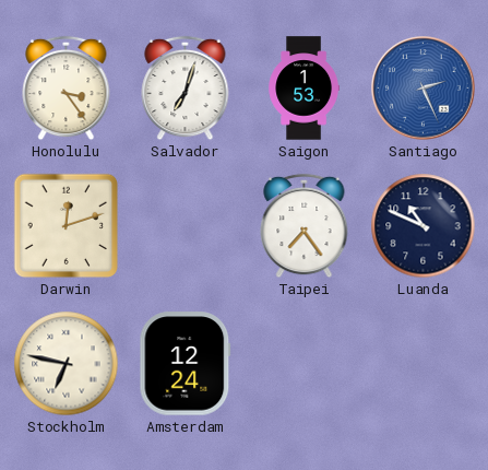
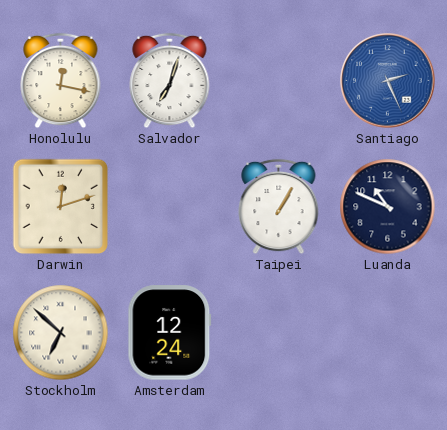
Honolulu: 3:24 -> 12:17 (61, 81)
Saigon: 1:53 -> none (305, 89)
Taipei: 7:24 -> 1:05 (279, 207)
Stockholm: 6:47 -> 6:52 (61, 333)
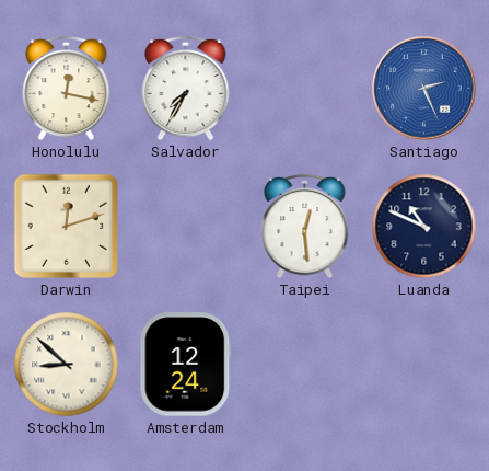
Salvador: 7:03 -> 7:35 (186, 89)
Taipei: 1:05 -> 12:29 (305, 227)
Stockholm: 6:52 -> 8:52 (67, 365)
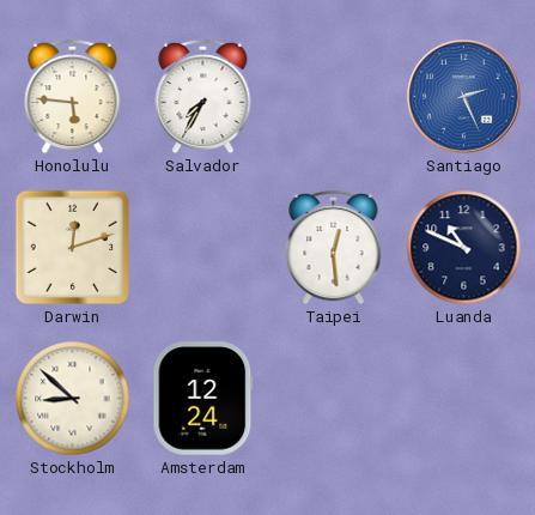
Honolulu: 12:17 -> 5:46 (73, 97)
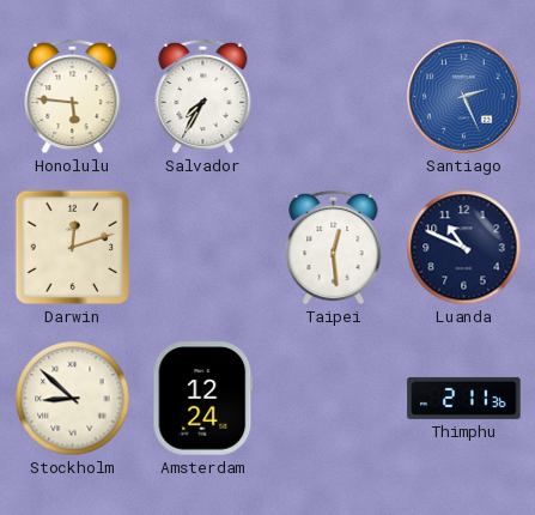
Thimphu: none -> 2:11 (464, 398)
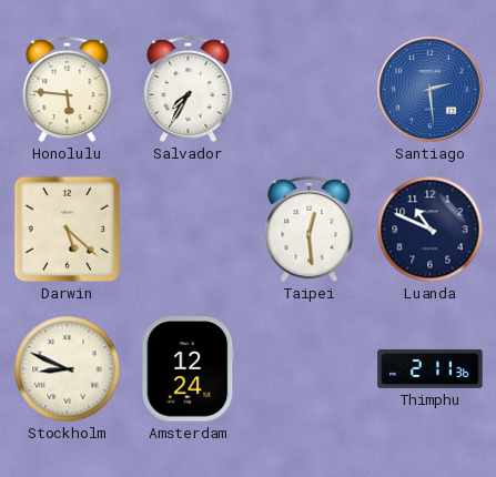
Santiago: 2:26 -> 2:29 (431, 90)
Darwin: 12:12 -> 5:22 (68, 230)
Stockholm: 8:52 -> 8:49 (68, 369)
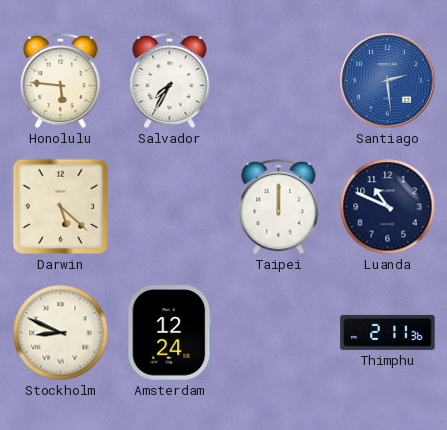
Taipei: 12:29 -> 12:00 (279, 207)
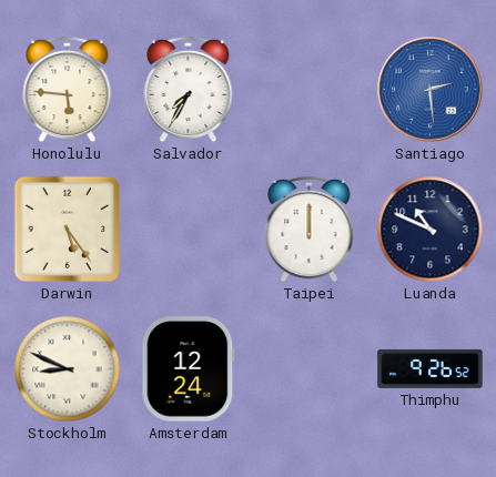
Darwin: 5:22 -> 5:24 (68, 230)
Thimphu: 2:11 -> 9:26 (431, 368)
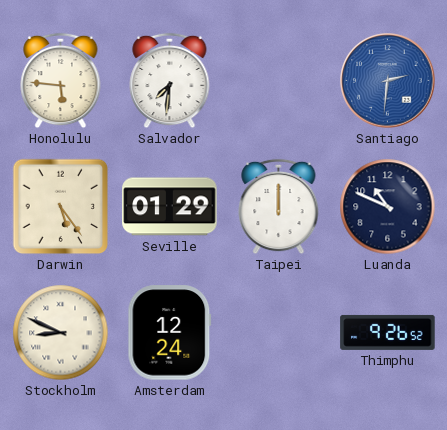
Salvador: 7:35 -> 7:31 (170, 81)
Santiago: 2:29 -> 2:31 (388, 81)
Seville: none -> 01:29 (170, 207)
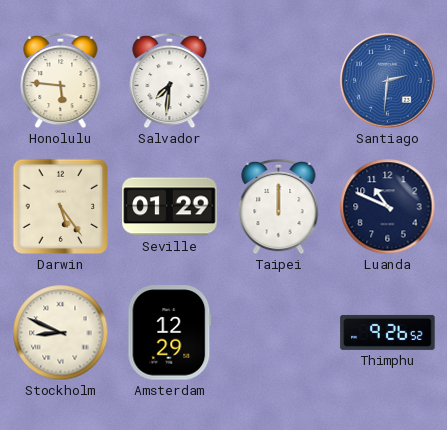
Amsterdam: 12:24 -> 12:29 (170, 333)
